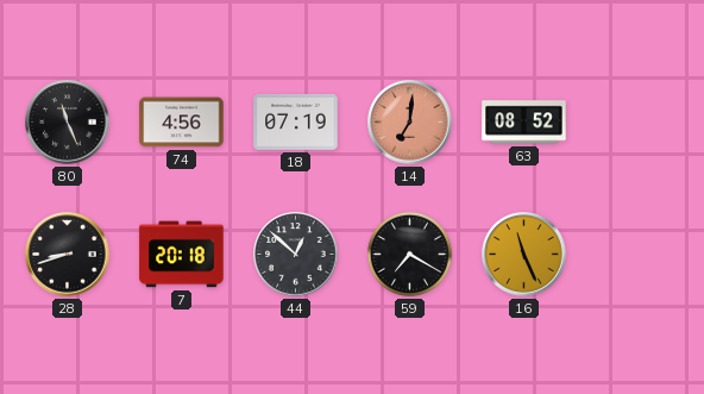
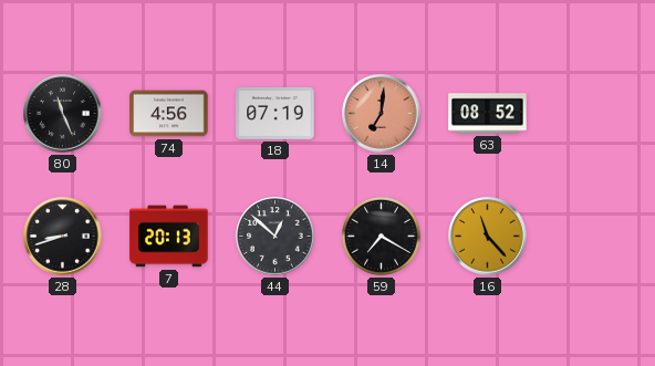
7: 20:18 -> 20:13 (169, 237)
16: 11:26 -> 11:23 (488, 237)
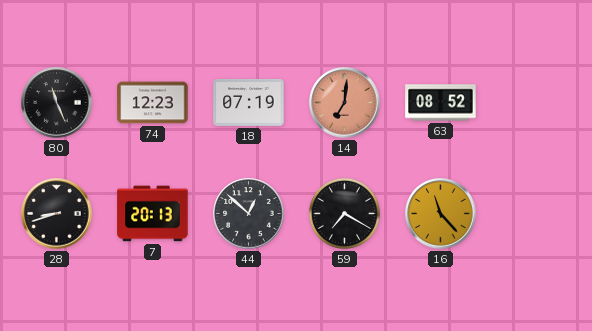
74: 4:56 -> 12:23 (153, 103)
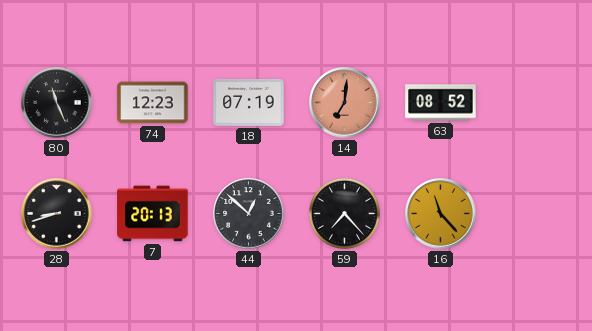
59: 7:20 -> 7:23 (344, 213)
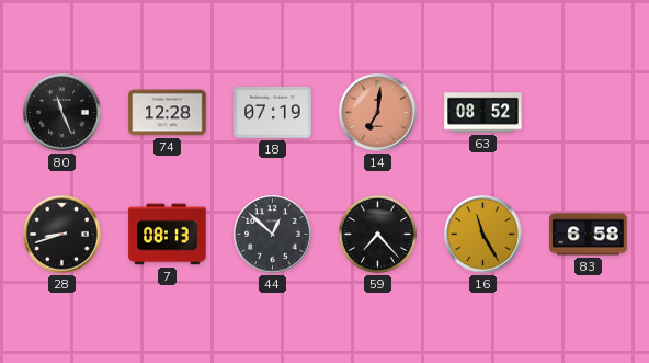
74: 12:23 -> 12:28 (168, 113)
7: 20:13 -> 08:13 (168, 235)
16: 11:23 -> 11:25 (483, 235)
83: none -> 6:58 (589, 235)
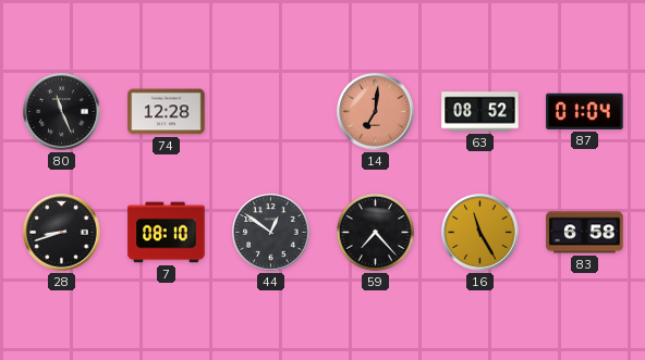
18: 07:19 -> none (273, 113)
87: none -> 01:04 (585, 111)
7: 08:13 -> 08:10 (167, 233)
44: 12:52 -> 12:51 (271, 233)
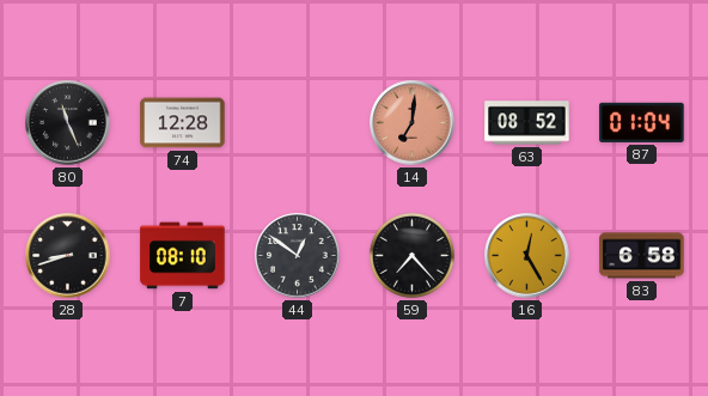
16: 11:25 -> 12:25 (527, 256)
